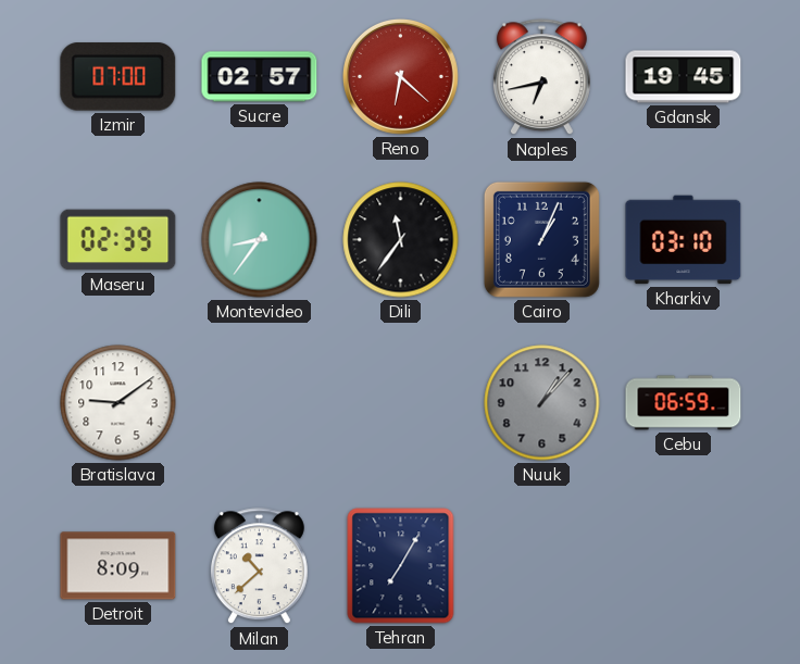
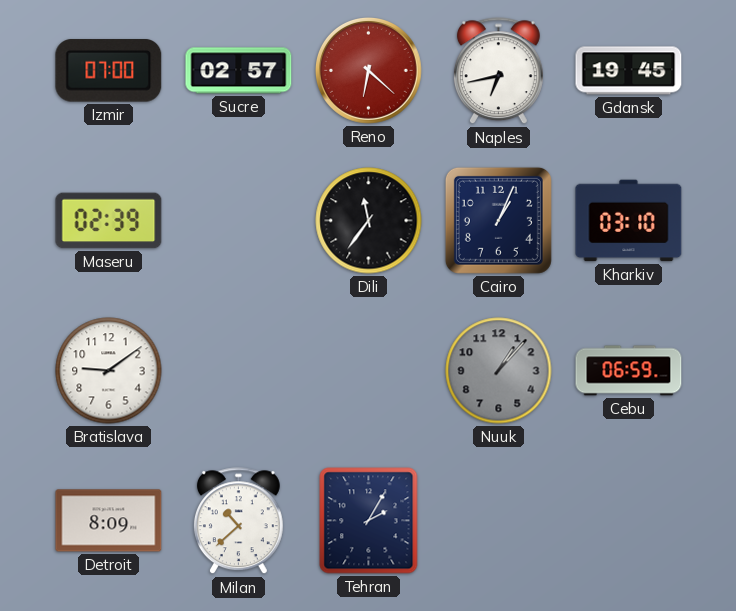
Montevideo: 8:36 -> none (260, 240)
Tehran: 7:05 -> 2:05 (369, 521)
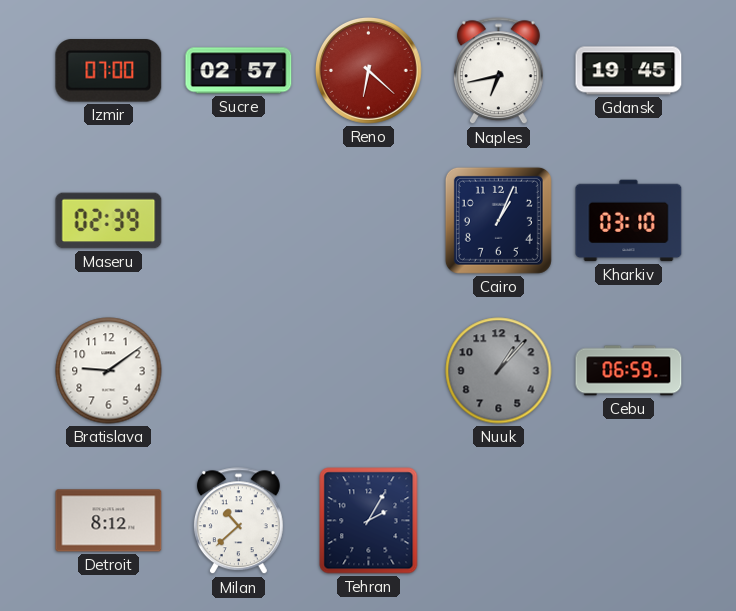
Dili: 11:36 -> none (369, 221)
Detroit: 8:09 -> 8:12 (109, 521)
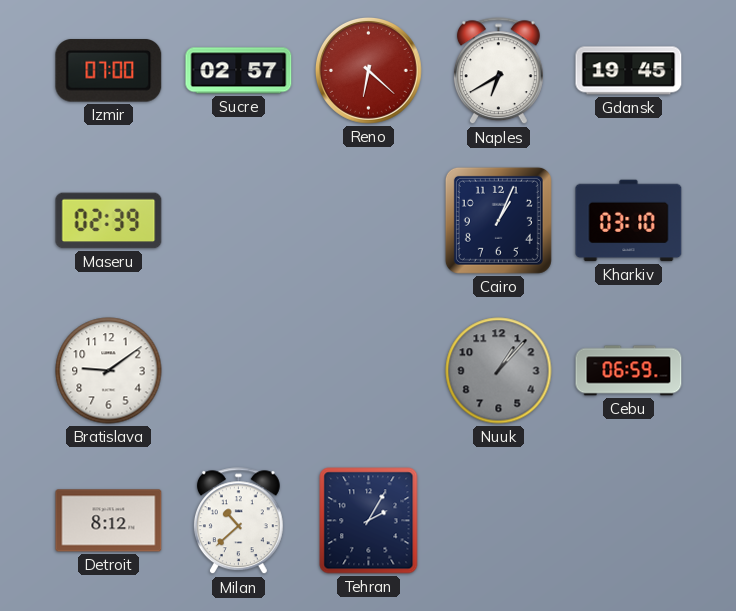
Naples: 6:43 -> 6:40 (498, 71)
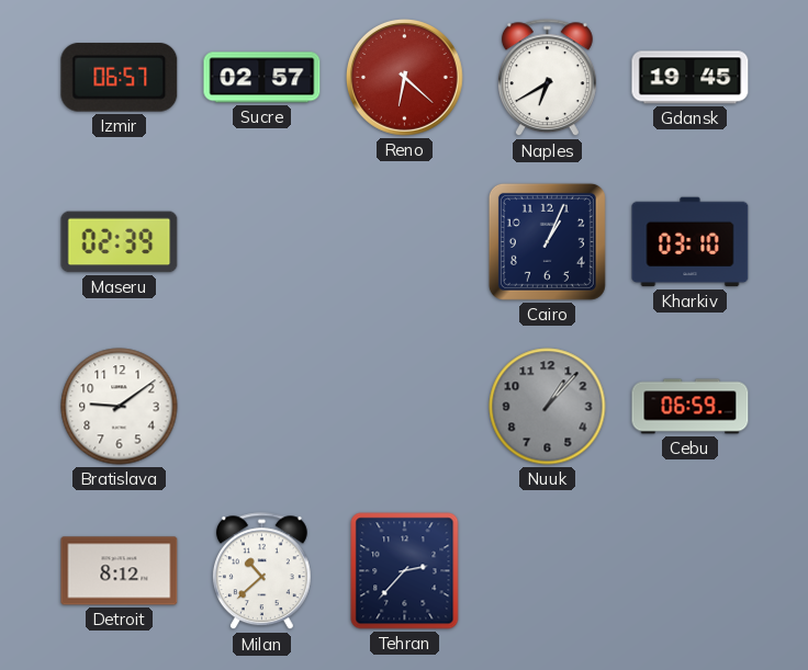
Izmir: 07:00 -> 06:57 (120, 78)
Tehran: 2:05 -> 2:37 (405, 571)
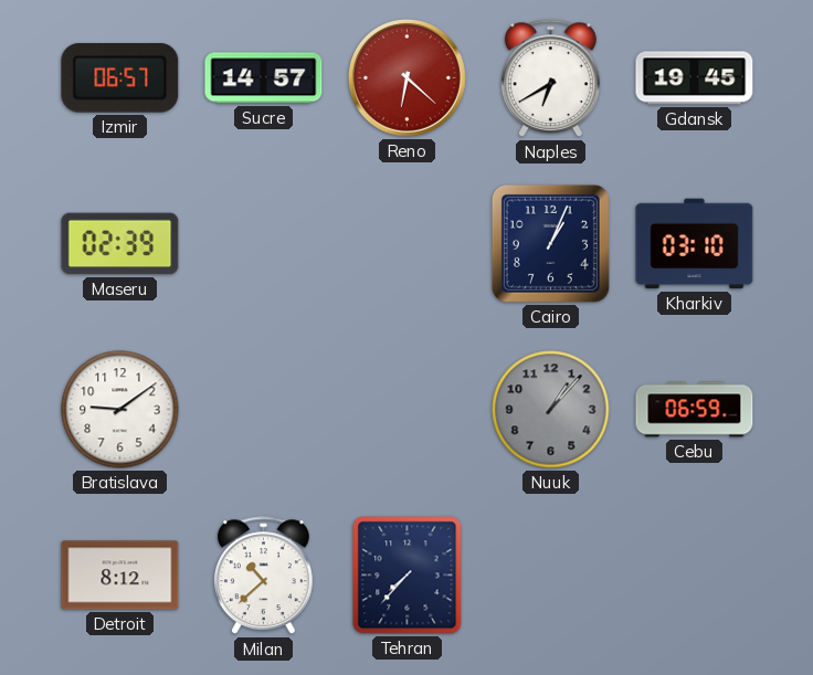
Sucre: 02:57 -> 14:57 (264, 78)
Tehran: 2:37 -> 7:37 (408, 576)
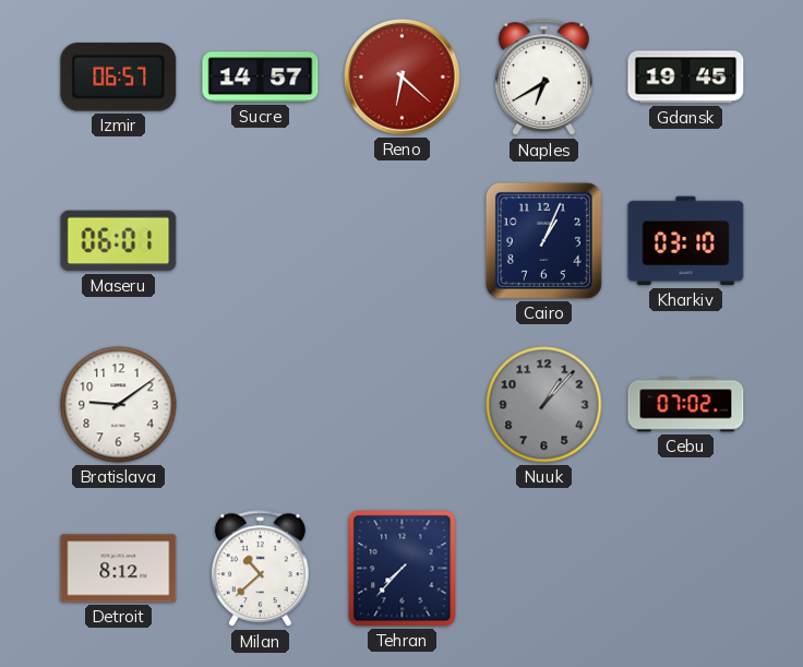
Maseru: 02:39 -> 06:01 (119, 241)
Cebu: 06:59 -> 07:02 (686, 405)
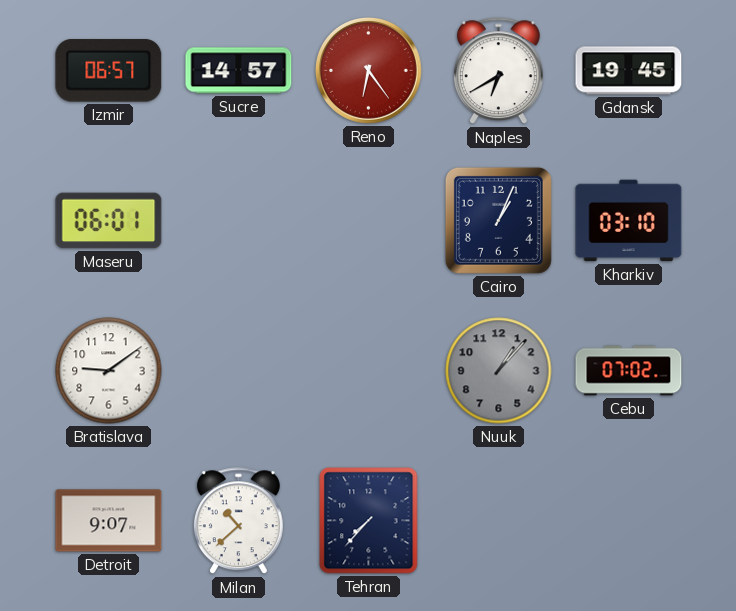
Reno: 6:22 -> 6:24 (369, 71)
Detroit: 8:12 -> 9:07 (109, 521)
